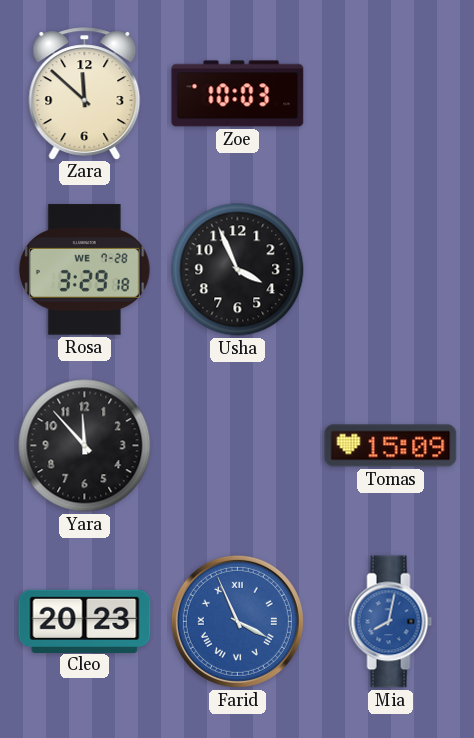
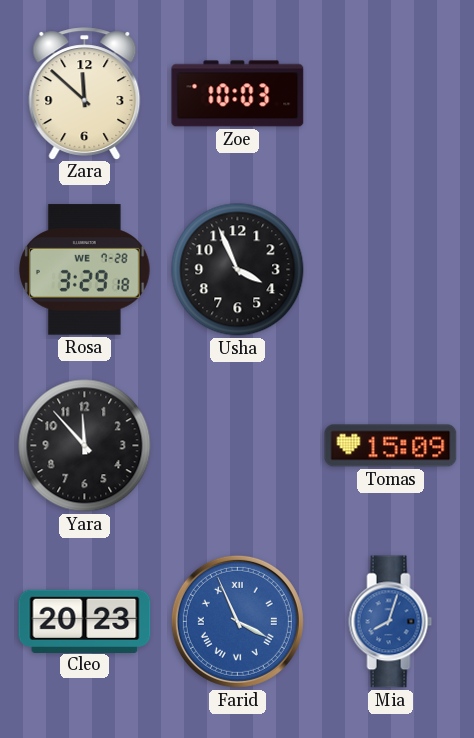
Mia: 8:02 -> 8:03 (391, 622)
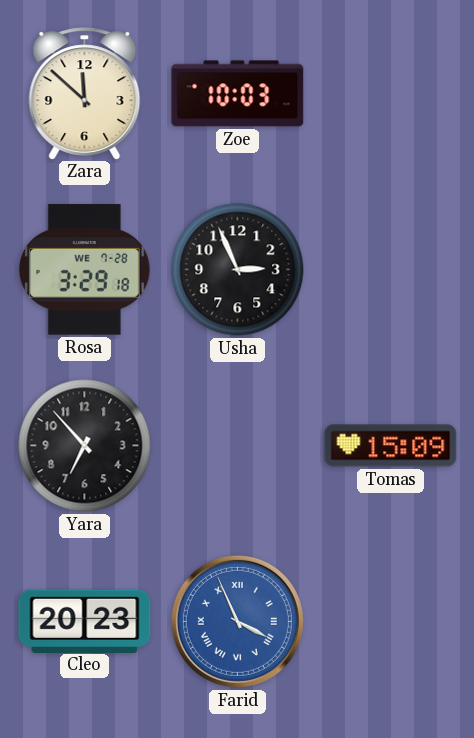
Usha: 3:56 -> 2:56 (238, 270)
Yara: 11:53 -> 6:53 (85, 446)
Mia: 8:03 -> none (391, 622)
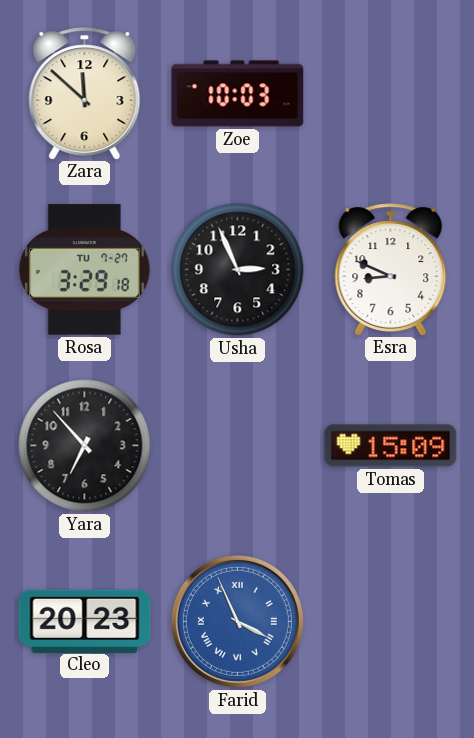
Rosa date: WE 7-28 -> TU 7-27 (85, 270)
Esra: none -> 8:49 (391, 269)
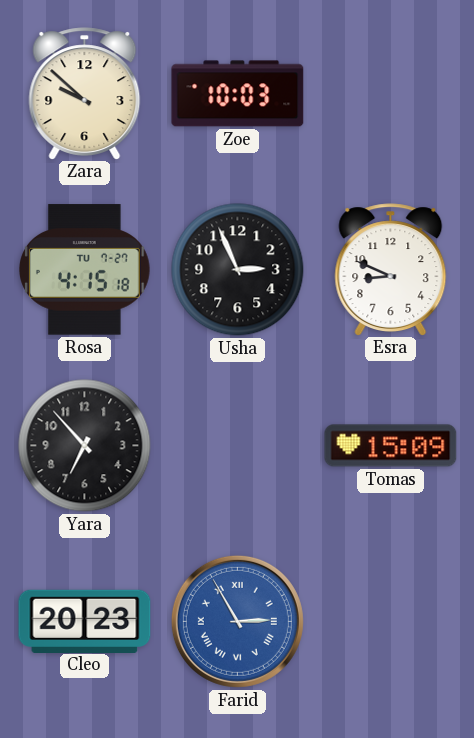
Zara: 11:52 -> 9:52 (85, 93)
Rosa: 3:29 -> 4:15 (85, 270)
Farid: 3:56 -> 2:55 (237, 621)
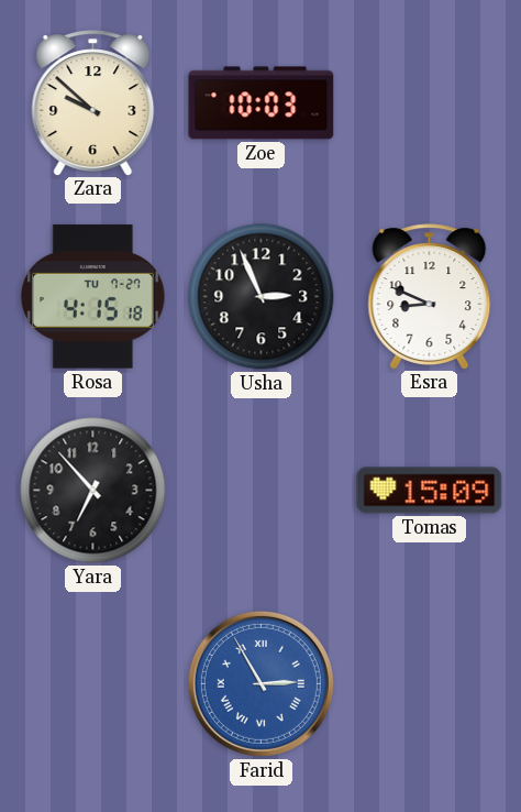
Cleo: 20:23 -> none (85, 621)
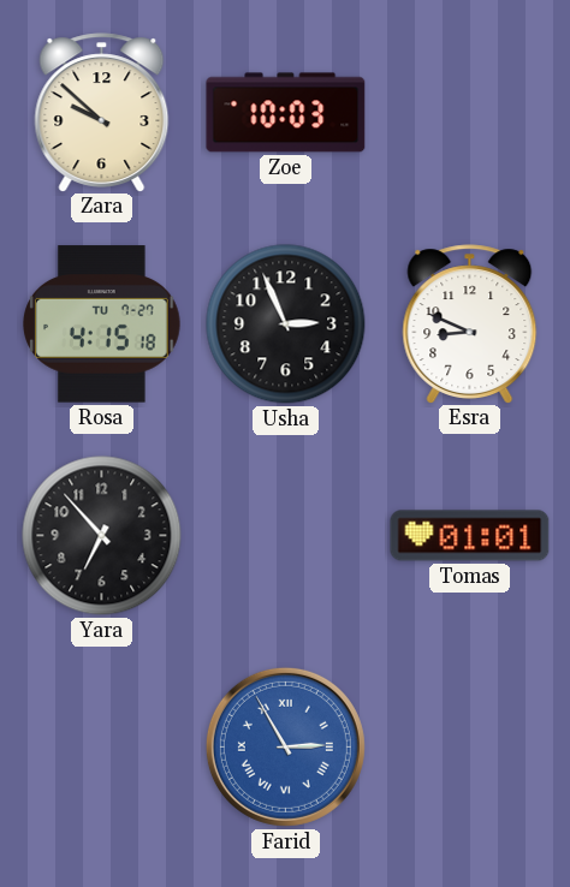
Tomas: 15:09 -> 01:01 (470, 536)
